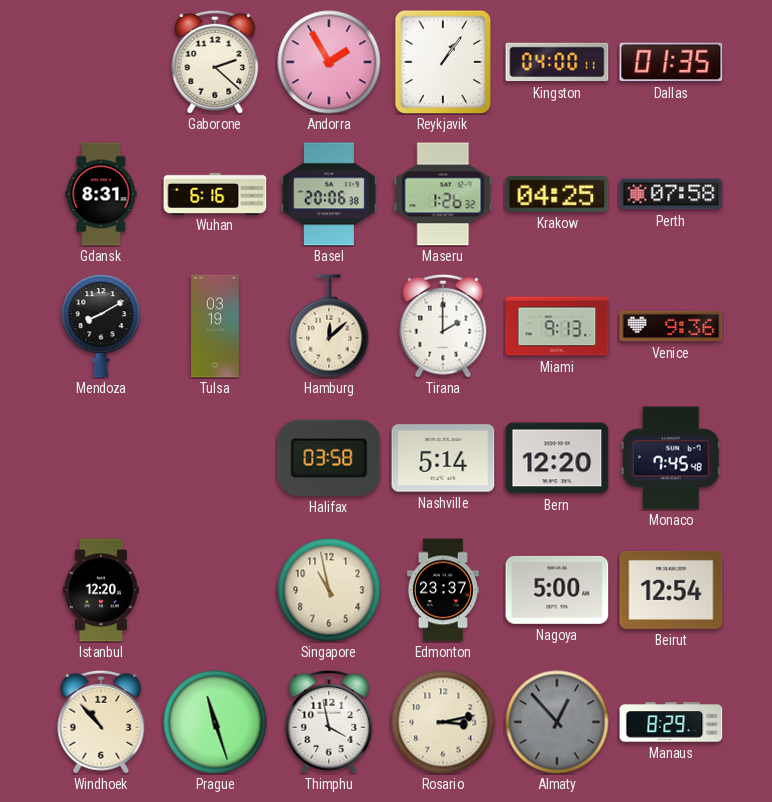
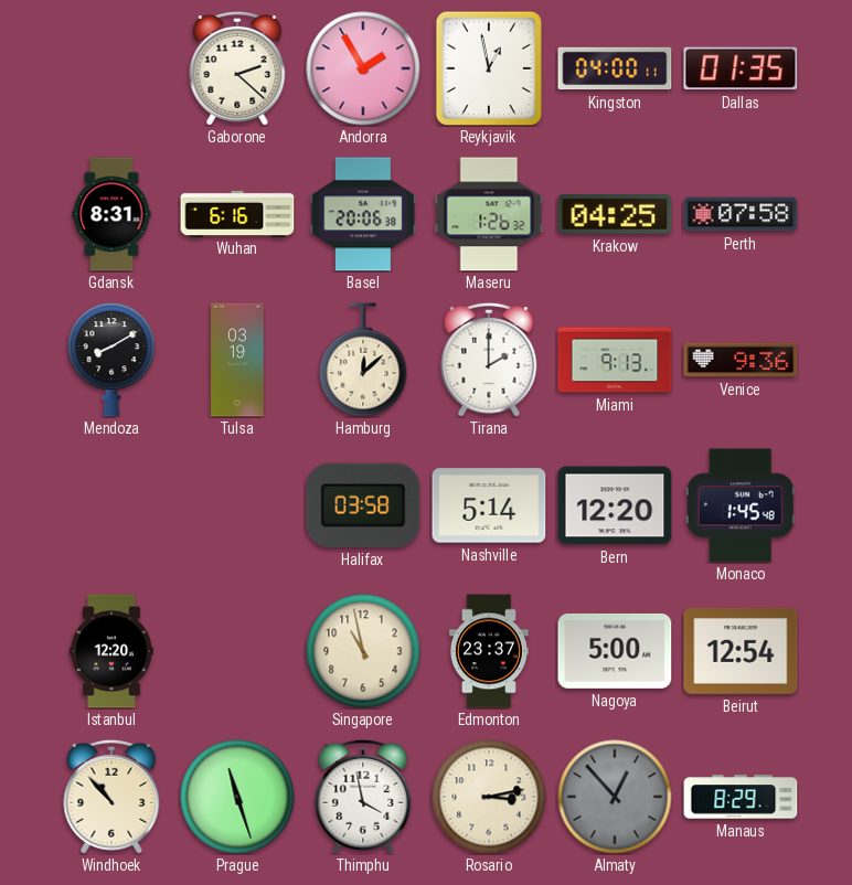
Reykjavik: 1:06 -> 12:58 (489, 68)
Monaco: 7:45 -> 1:45 (741, 505)
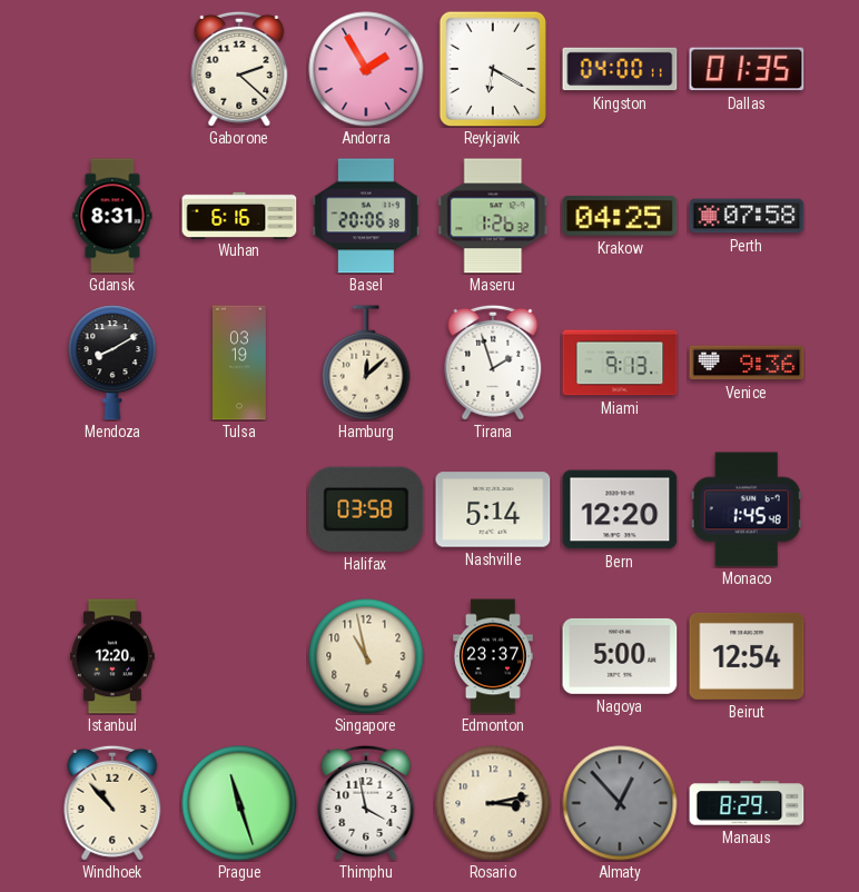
Reykjavik: 12:58 -> 6:20 (493, 69)
Tirana: 2:00 -> 1:57 (493, 363)
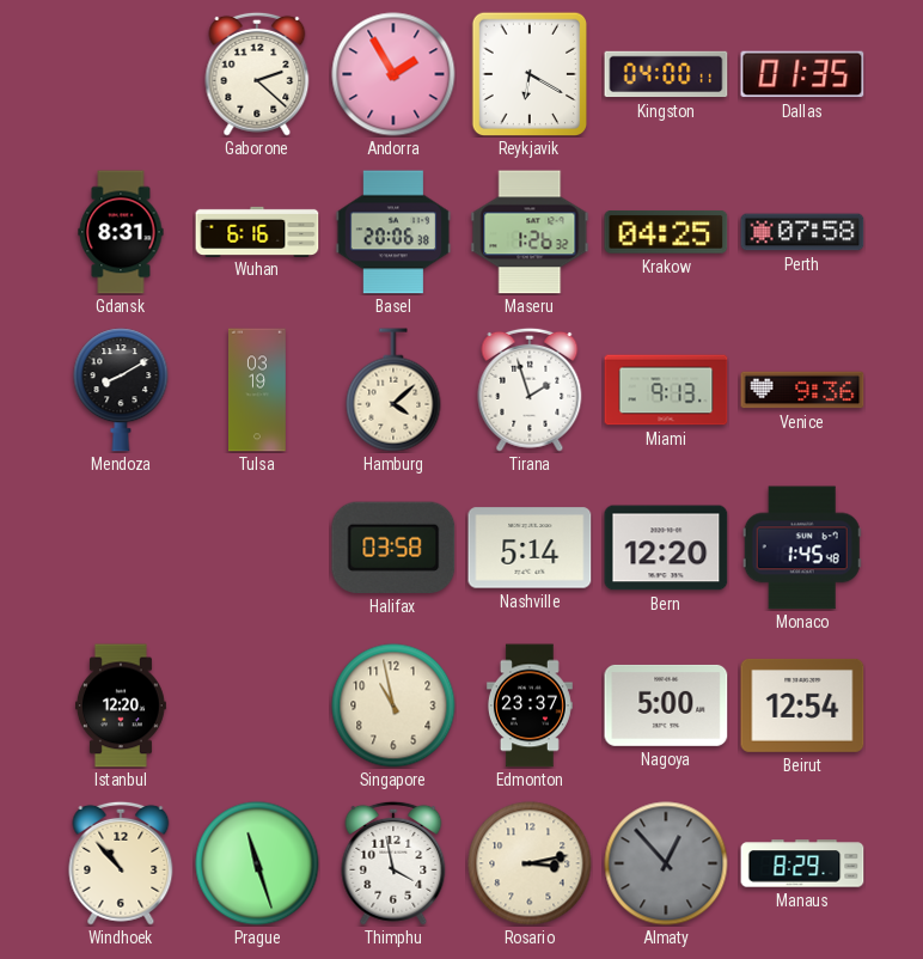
Hamburg: 12:08 -> 4:08 (393, 390)
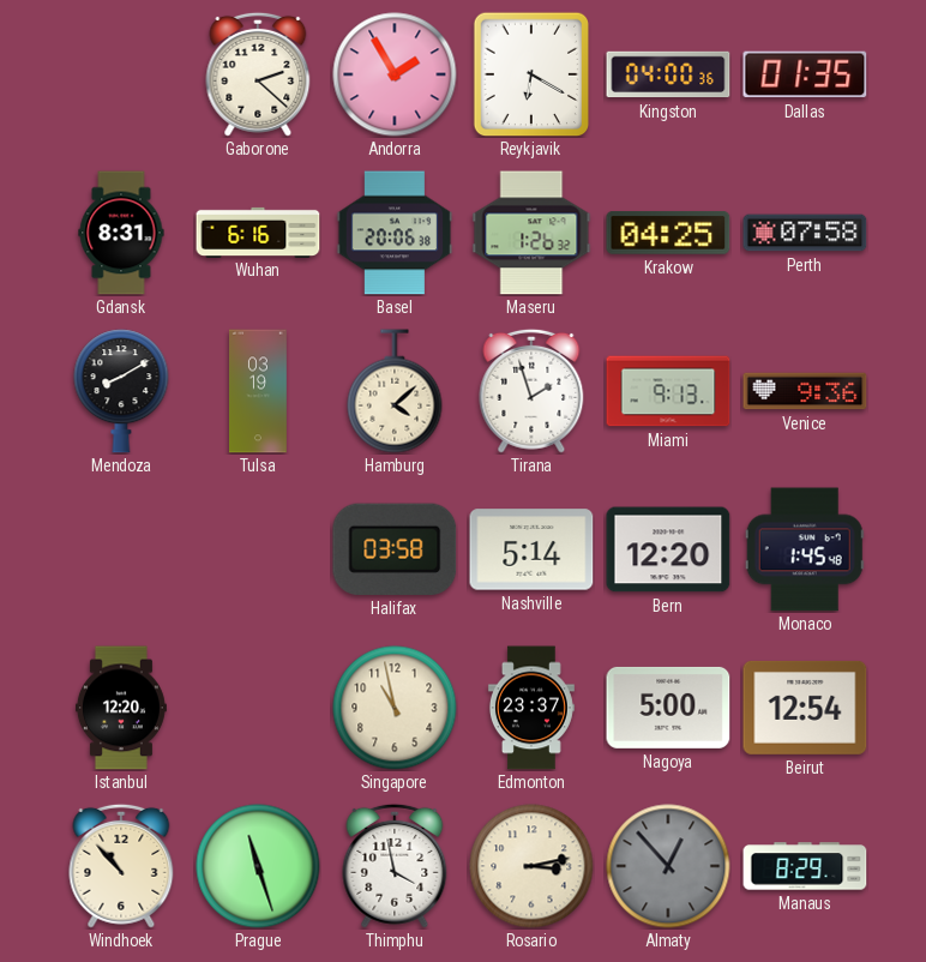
Kingston: 04:00:11 -> 04:00:36 (668, 74)
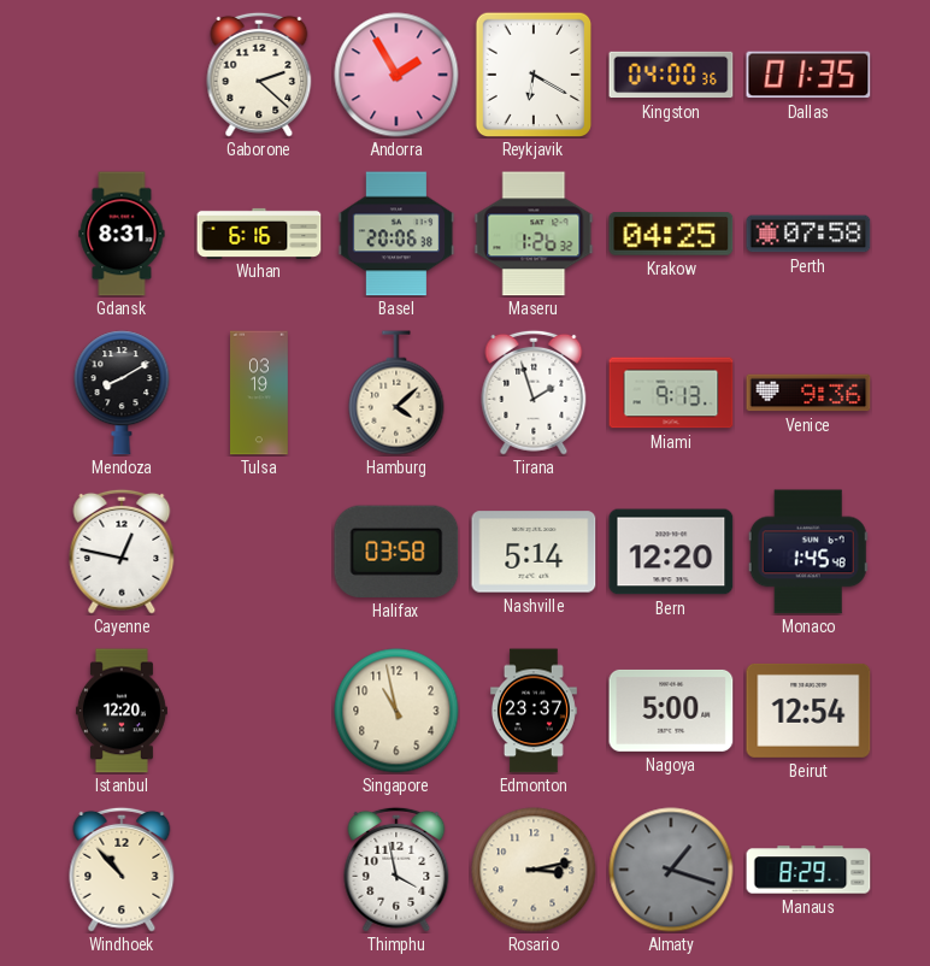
Cayenne: none -> 12:47 (122, 552)
Prague: 11:27 -> none (258, 866)
Almaty: 12:53 -> 1:18 (671, 870)
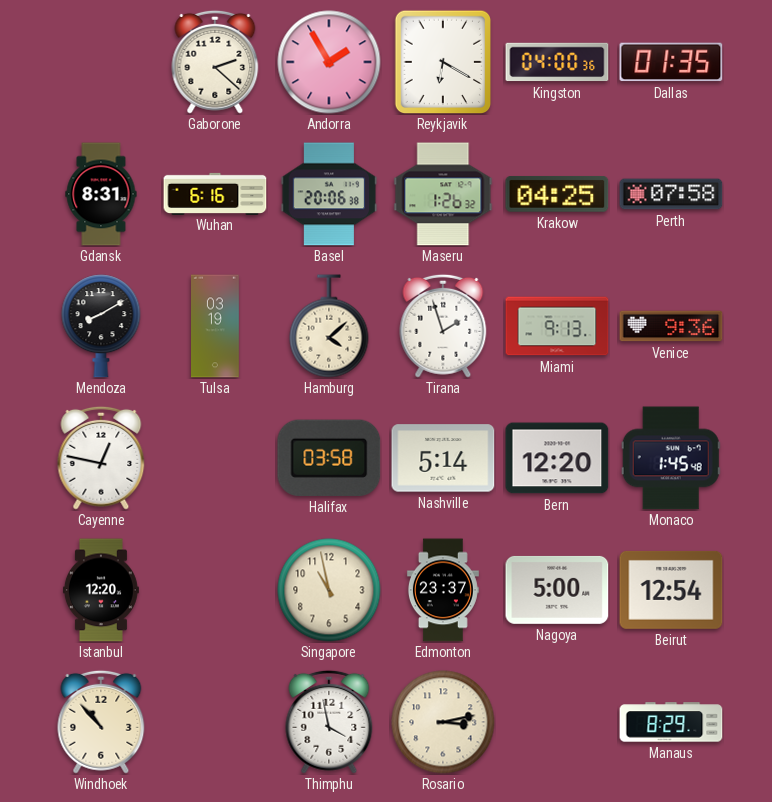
Almaty: 1:18 -> none (671, 870)
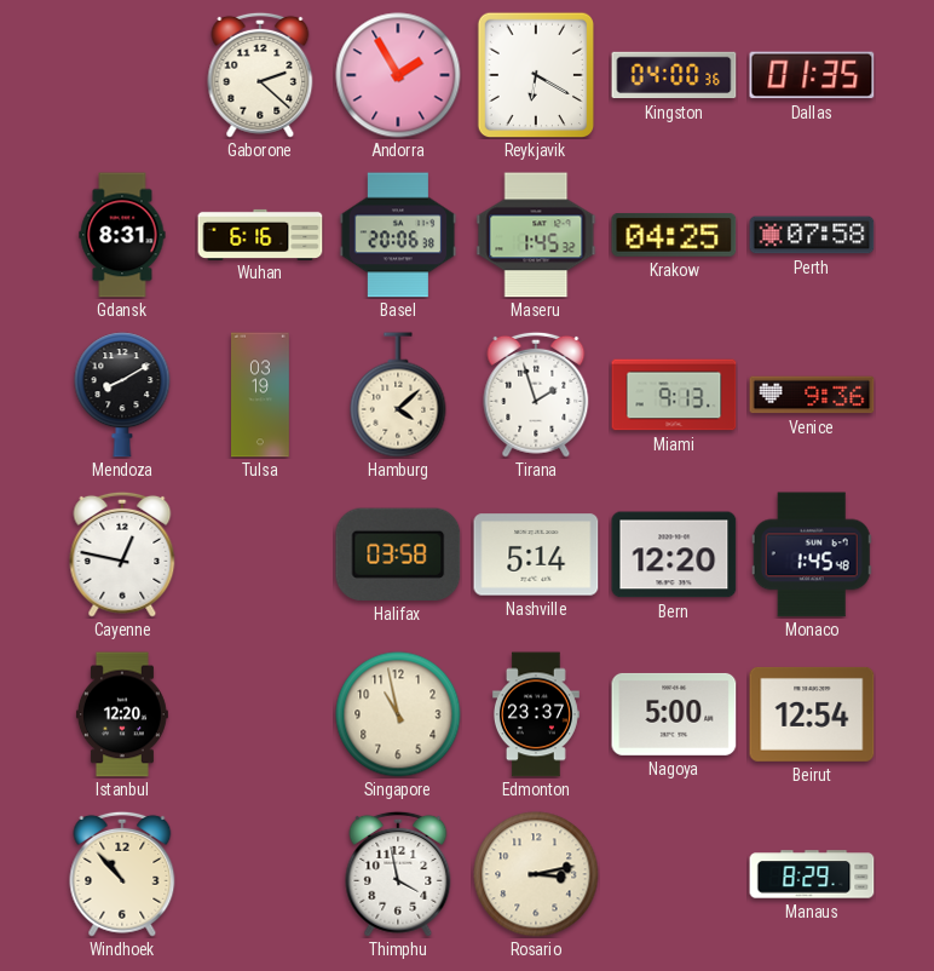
Maseru: 1:26 -> 1:45 (536, 235)
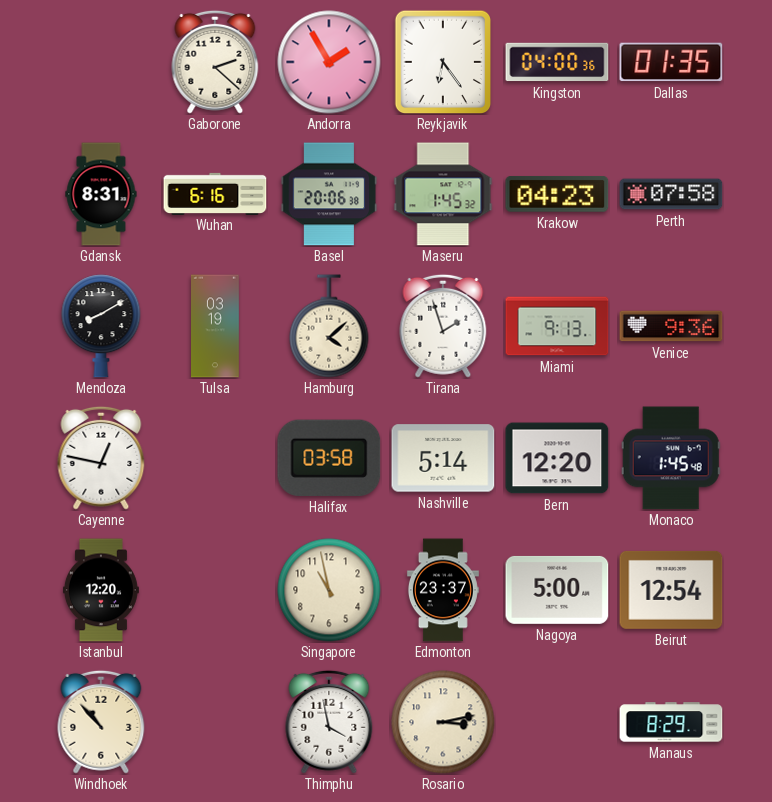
Reykjavik: 6:20 -> 6:24 (443, 62)
Krakow: 04:25 -> 04:23 (557, 195)
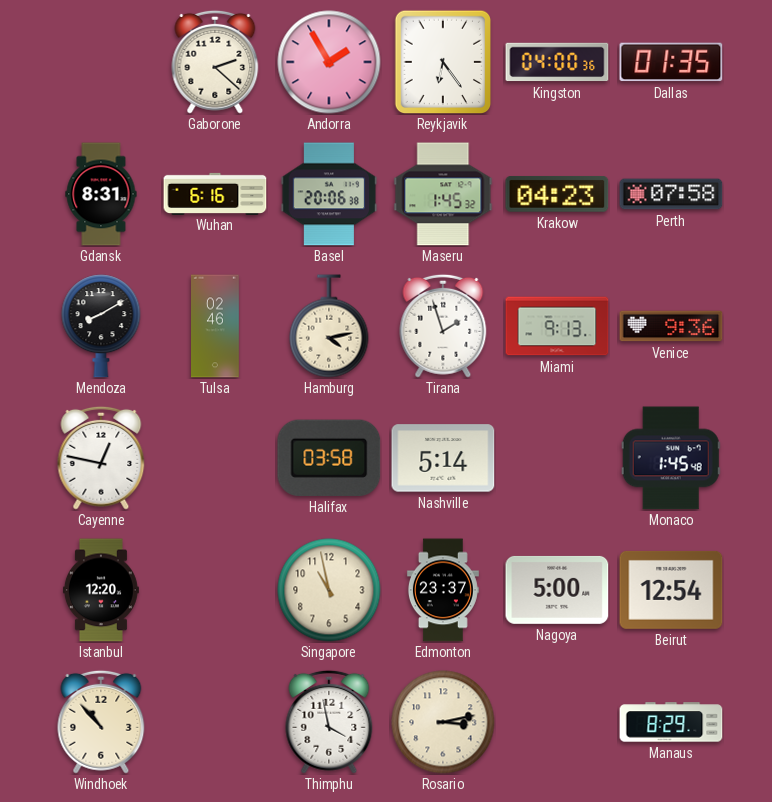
Tulsa: 03:19 -> 02:46 (216, 326)
Hamburg: 4:08 -> 4:13 (329, 326)
Bern: 12:20 -> none (557, 458)
